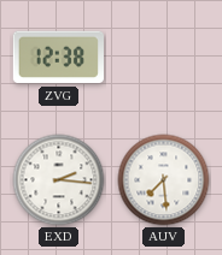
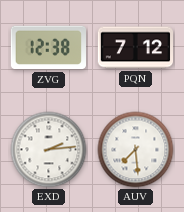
PQN: none -> 7:12 (135, 48)
EXD: 2:16 -> 2:14 (49, 150)
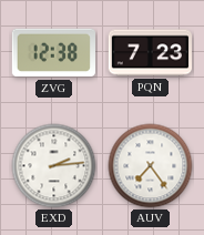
PQN: 7:12 -> 7:23 (150, 53)
AUV: 7:29 -> 7:24 (151, 166)
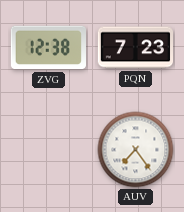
EXD: 2:14 -> none (54, 166)
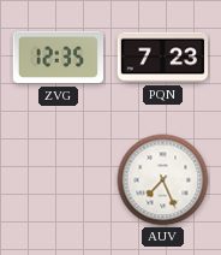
ZVG: 12:38 -> 12:35 (58, 58)
AUV: 7:24 -> 7:26 (163, 180)
